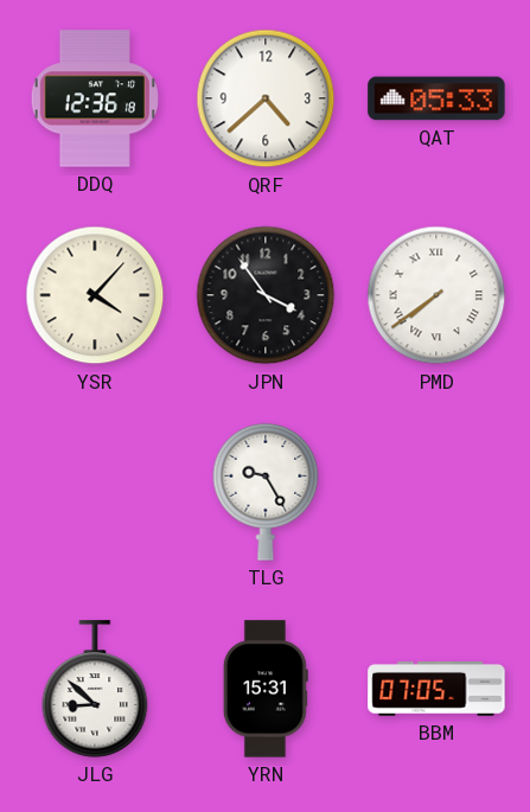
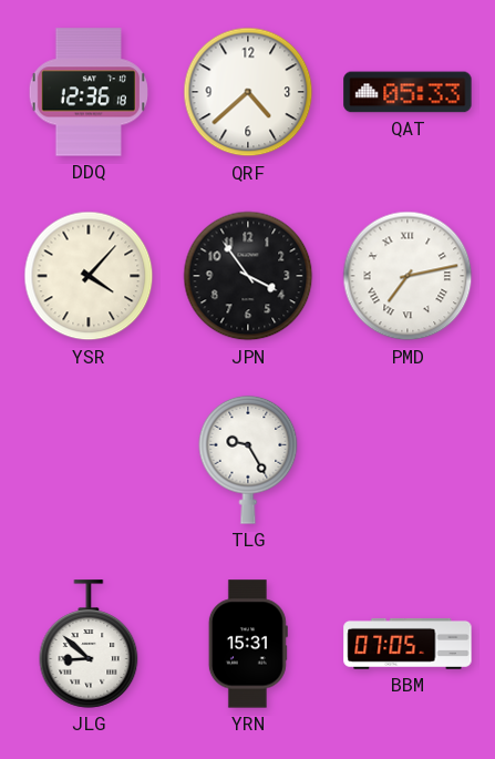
PMD: 7:39 -> 7:13 (408, 276)
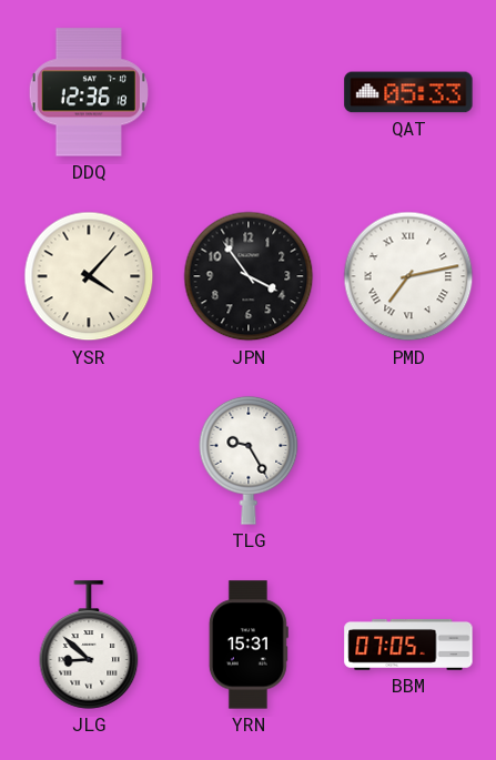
QRF: 4:38 -> none (248, 92)
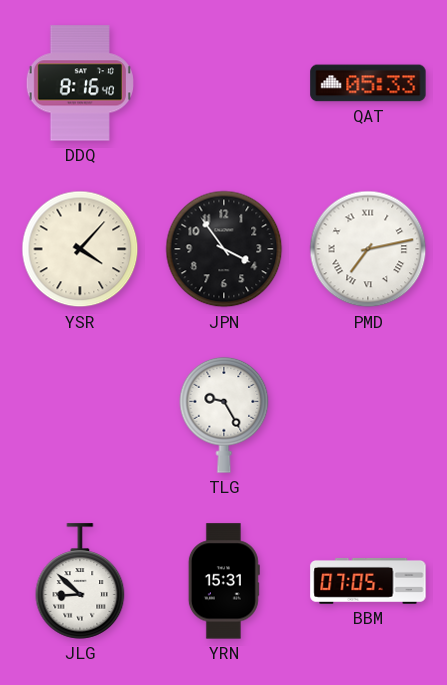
DDQ: 12:36 -> 8:16 (80, 83)
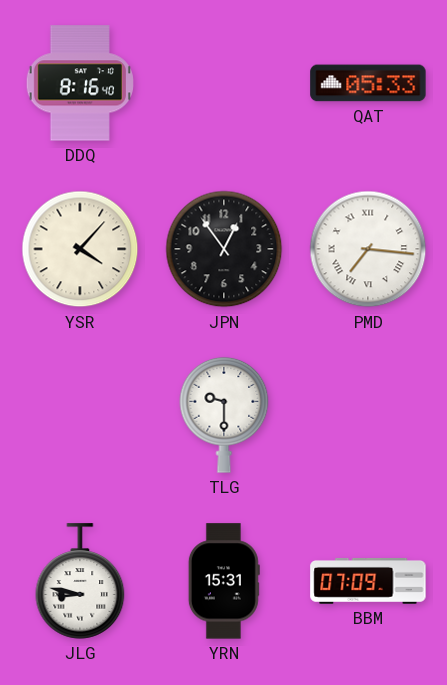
JPN: 3:54 -> 12:54 (224, 249)
PMD: 7:13 -> 7:16 (368, 249)
TLG: 9:25 -> 9:30 (224, 415)
JLG: 8:52 -> 8:47 (80, 581)
BBM: 07:05 -> 07:09 (368, 581)
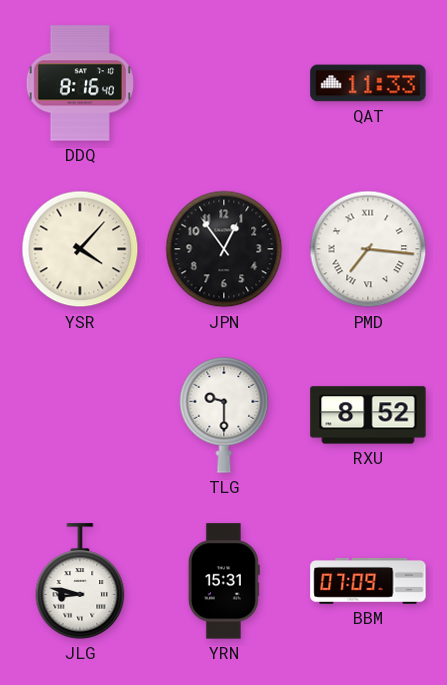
QAT: 05:33 -> 11:33 (368, 83)
RXU: none -> 8:52 (368, 415)
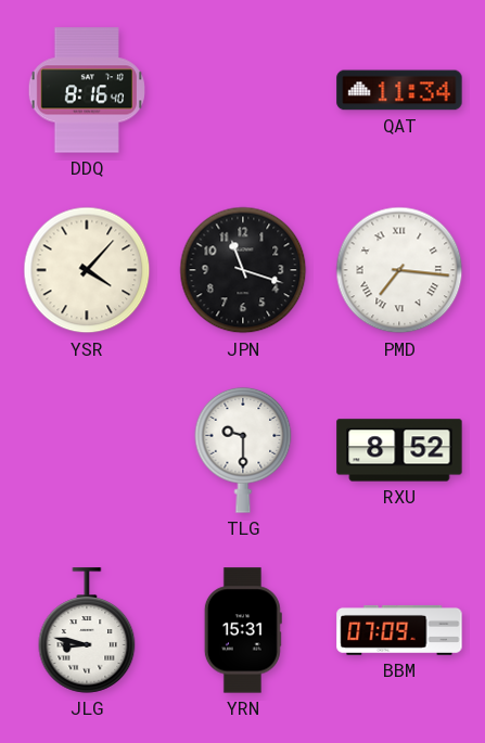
QAT: 11:33 -> 11:34 (399, 90)
JPN: 12:54 -> 11:18 (243, 270)
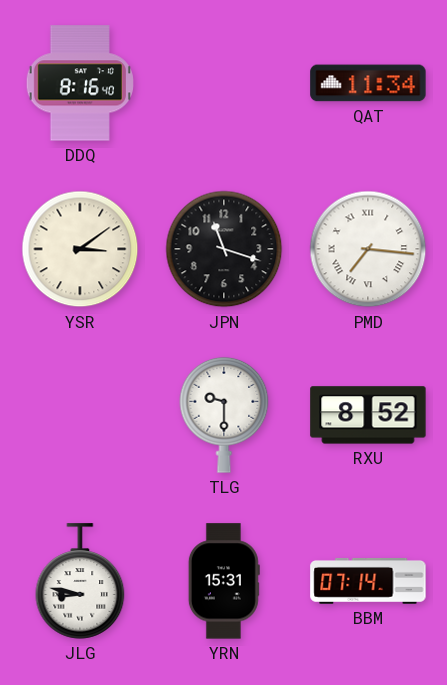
YSR: 4:07 -> 3:09 (80, 249)
BBM: 07:09 -> 07:14 (368, 581)
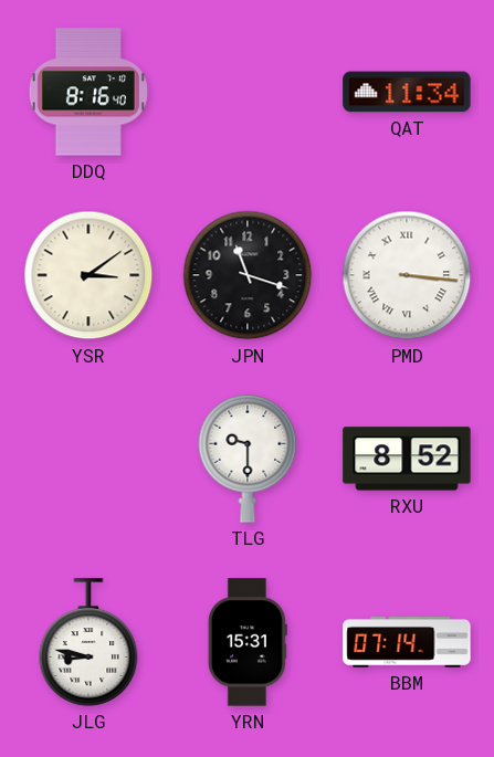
PMD: 7:16 -> 3:16 (407, 275)
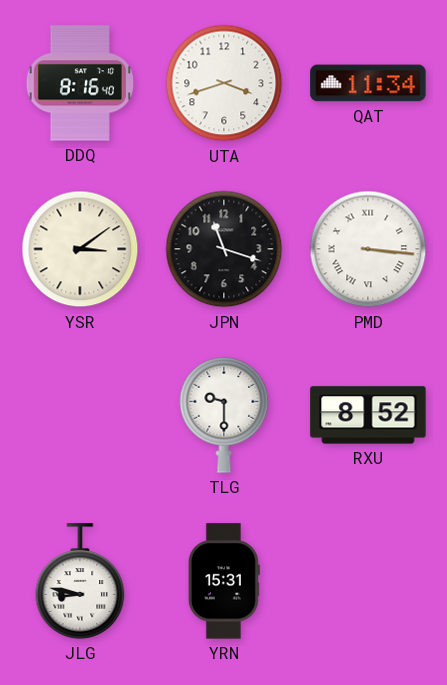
UTA: none -> 3:42 (224, 83)
BBM: 07:14 -> none (407, 642)
